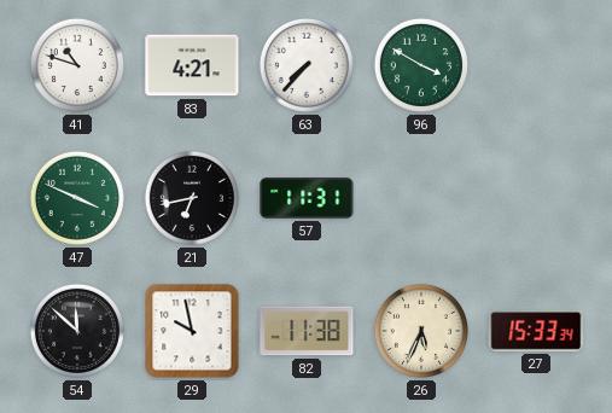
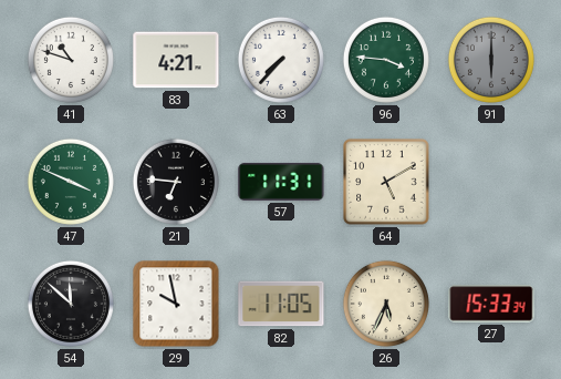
96: 3:50 -> 3:46 (386, 60)
91: none -> 6:00 (491, 60)
21: 6:43 -> 6:46 (176, 182)
64: none -> 5:10 (386, 182)
82: 11:38 -> 11:05 (281, 304)
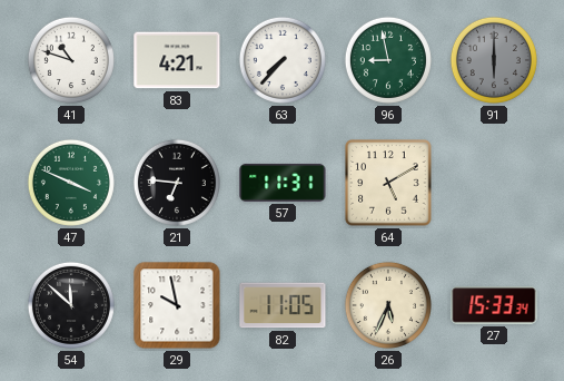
96: 3:46 -> 8:58 (388, 60)
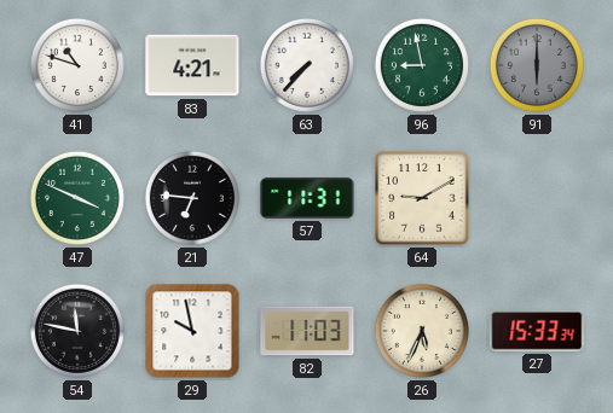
64: 5:10 -> 9:10 (422, 198)
54: 11:52 -> 11:47 (77, 331)
82: 11:05 -> 11:03 (307, 331)
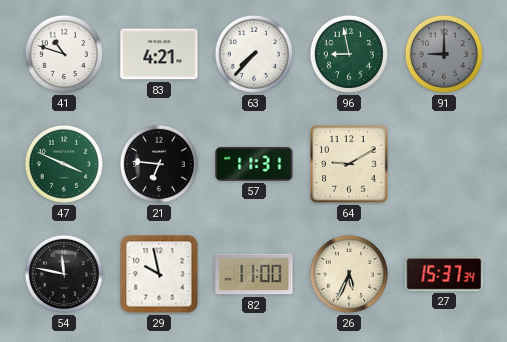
91: 6:00 -> 9:00 (444, 54)
82: 11:03 -> 11:00 (254, 274)
27: 15:33 -> 15:37 (444, 274)
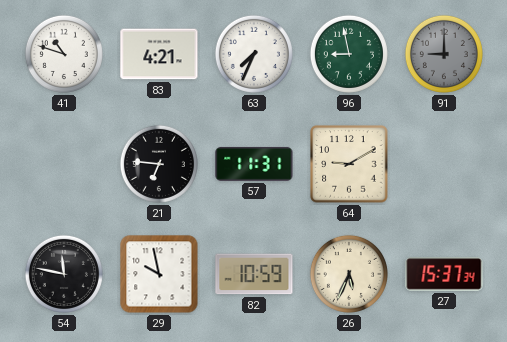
63: 7:37 -> 7:34 (254, 54)
47: 3:49 -> none (64, 164)
82: 11:00 -> 10:59 (254, 274)
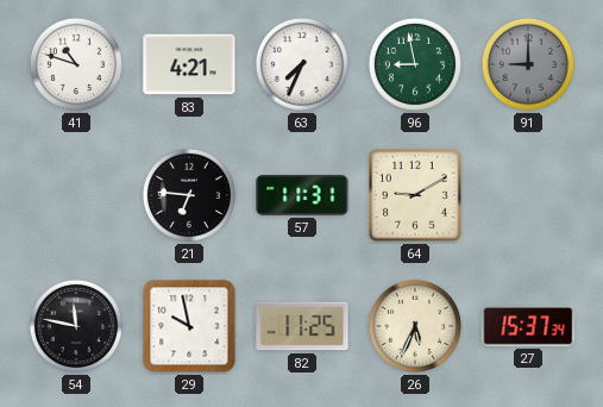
82: 10:59 -> 11:25 (302, 326)
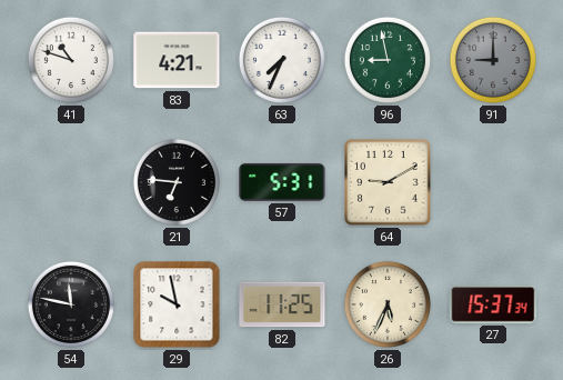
57: 11:31 -> 5:31 (282, 182)
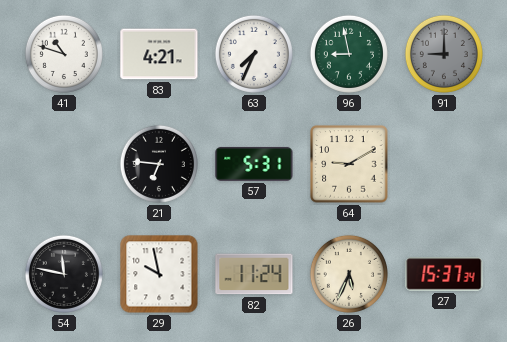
82: 11:25 -> 11:24 (254, 274)
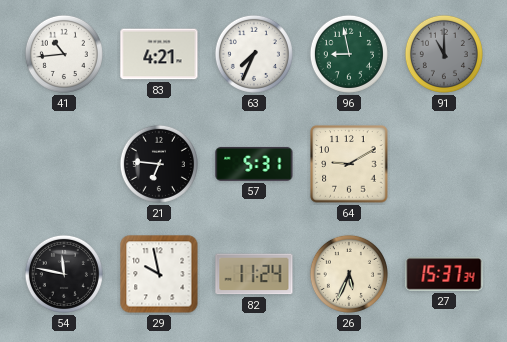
41: 10:48 -> 10:44 (64, 54)
91: 9:00 -> 11:00 (444, 54)
